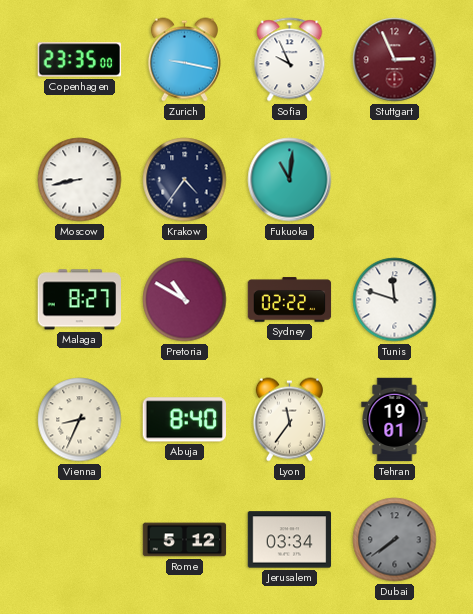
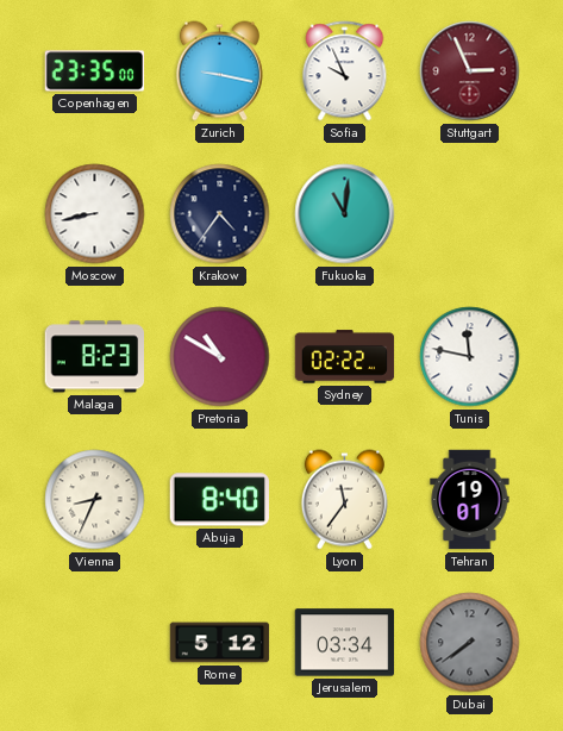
Malaga: 8:27 -> 8:23 (95, 357)
Tunis: 11:48 -> 11:47 (470, 357)
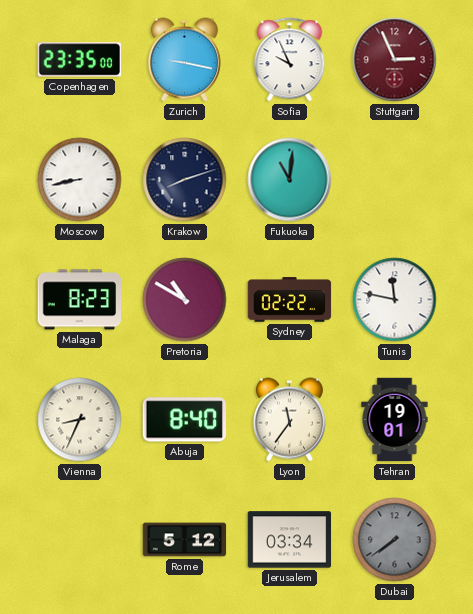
Krakow: 4:36 -> 8:12 (185, 180)
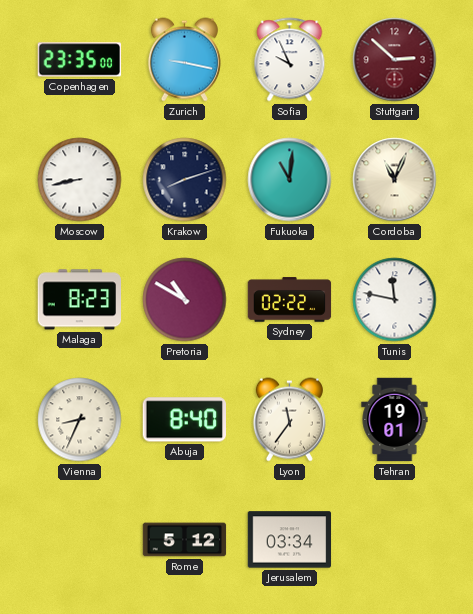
Stuttgart: 2:56 -> 2:52 (395, 60)
Cordoba: none -> 11:04 (395, 180)
Dubai: 7:39 -> none (395, 540)
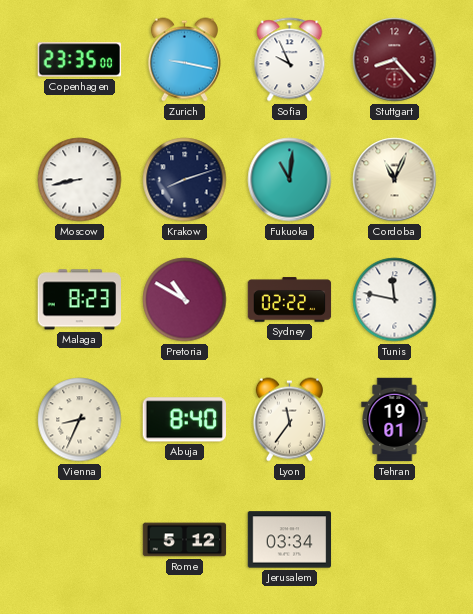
Stuttgart: 2:52 -> 8:23 (395, 60)
